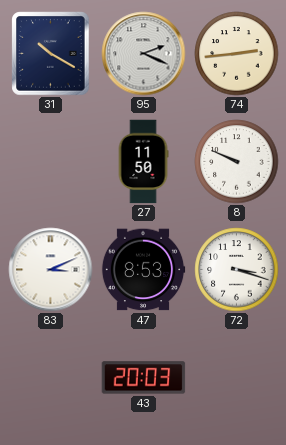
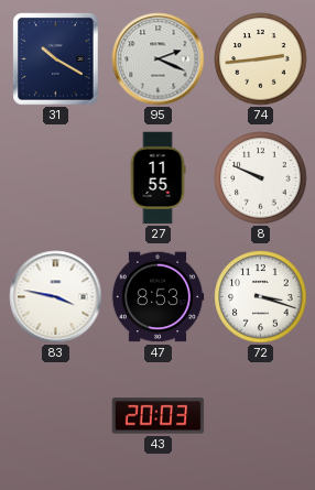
27: 11:50 -> 11:55 (157, 178)
83: 3:11 -> 3:47 (56, 297)
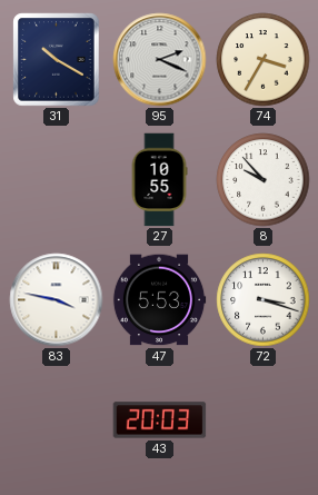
74: 2:44 -> 3:35 (264, 60)
27: 11:55 -> 10:55 (159, 180)
8: 9:49 -> 9:53 (264, 180)
47: 8:53 -> 5:53 (159, 300)
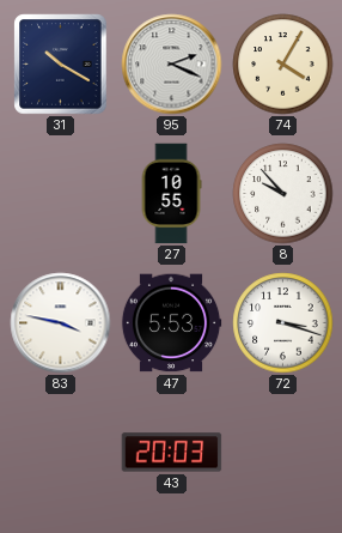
74: 3:35 -> 4:05 (283, 65)
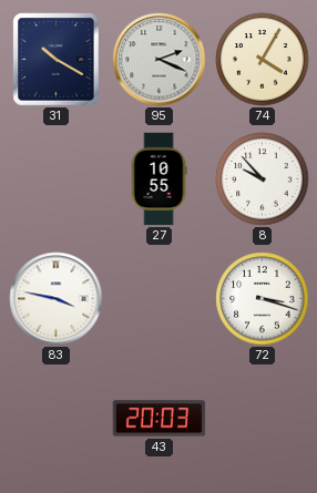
47: 5:53 -> none (171, 323)
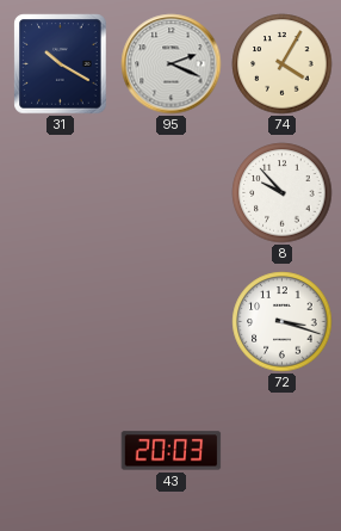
27: 10:55 -> none (158, 179)
83: 3:47 -> none (57, 299)
